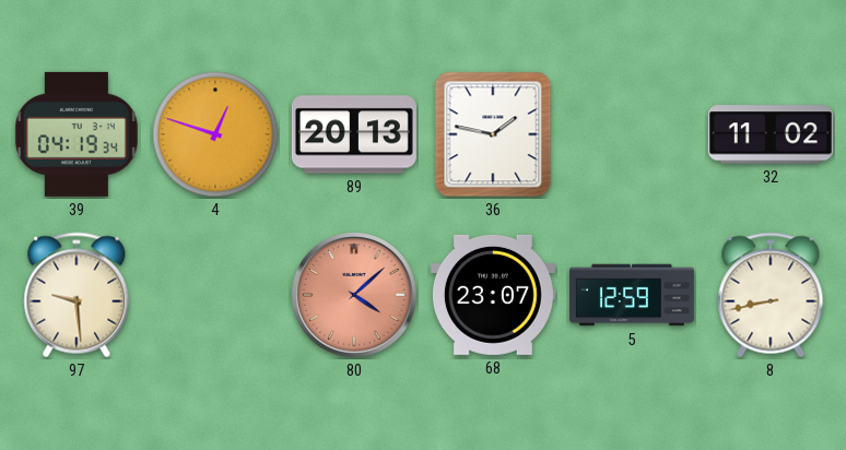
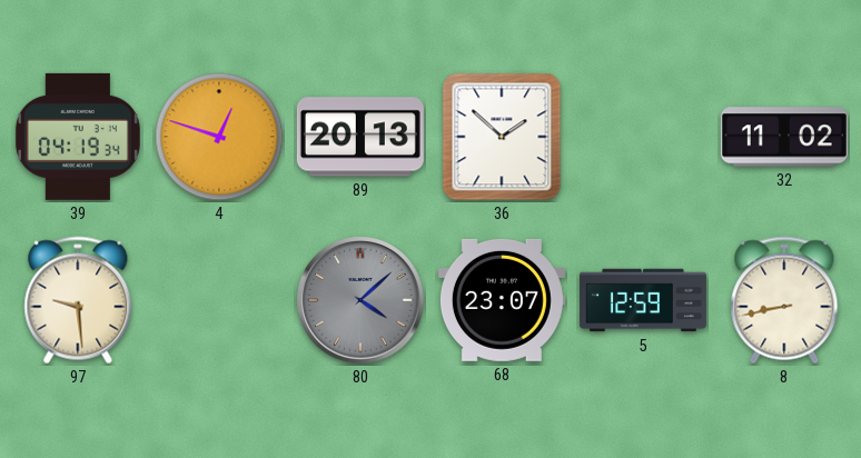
36: 1:47 -> 1:52 (502, 137)
80 dial: salmon -> grey (360, 300)
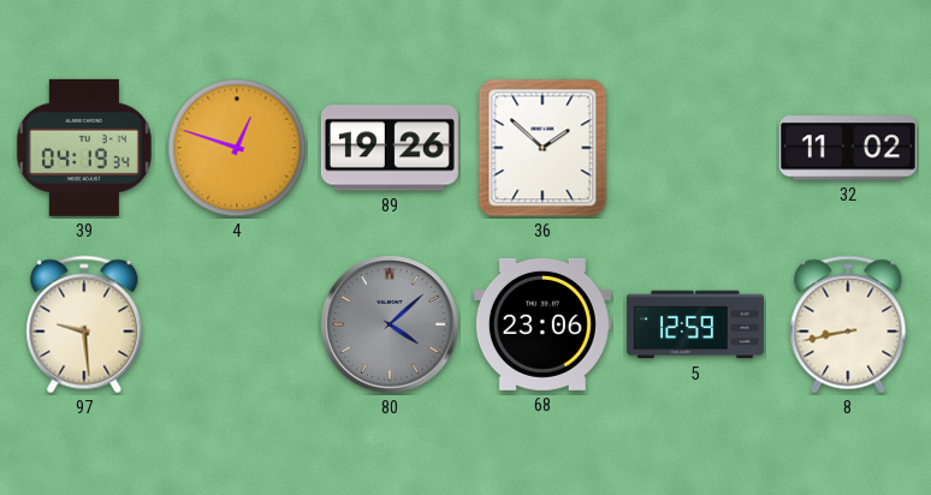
89: 20:13 -> 19:26 (390, 148)
68: 23:07 -> 23:06 (542, 324)
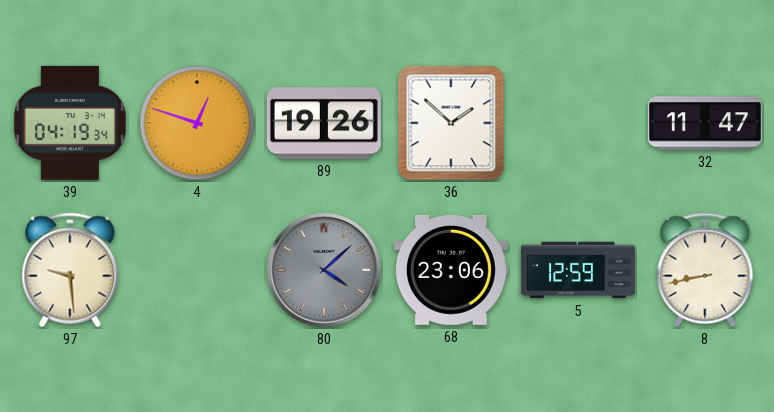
32: 11:02 -> 11:47 (705, 123)
